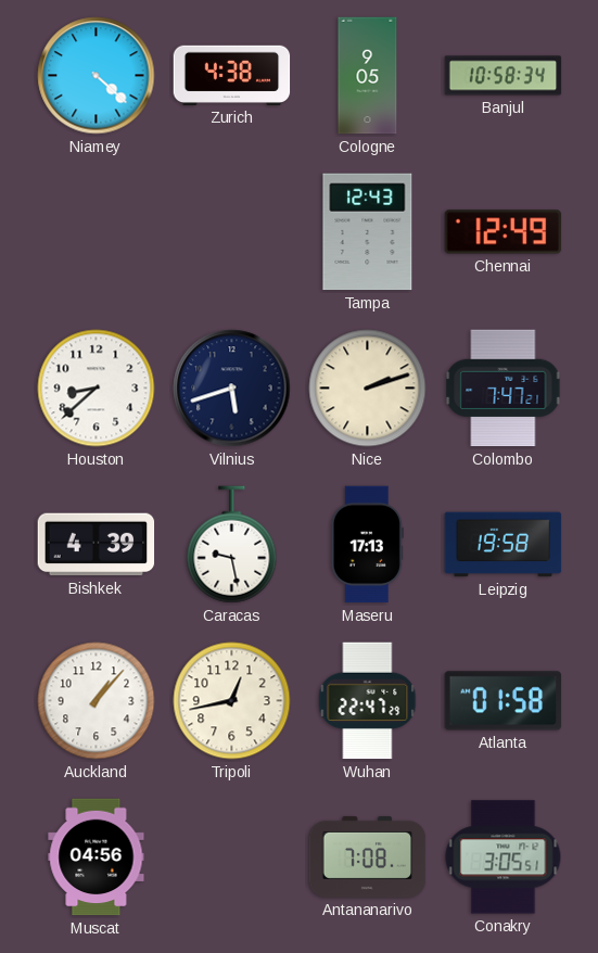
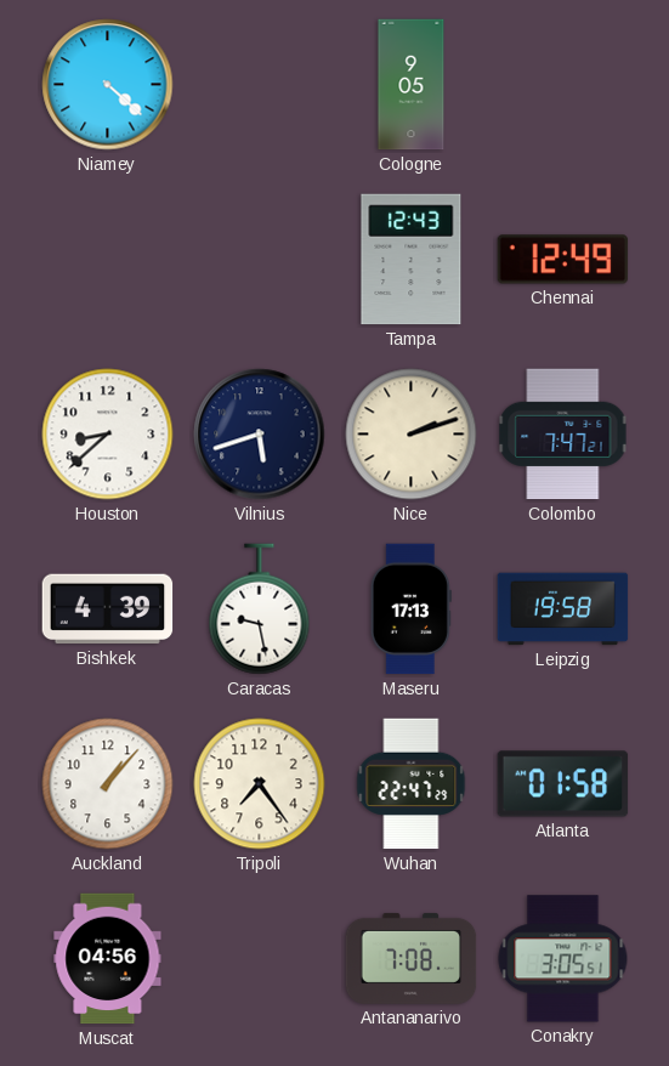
Zurich: 4:38 -> none (232, 75)
Banjul: 10:58 -> none (504, 76)
Tripoli: 12:43 -> 7:24 (260, 784)
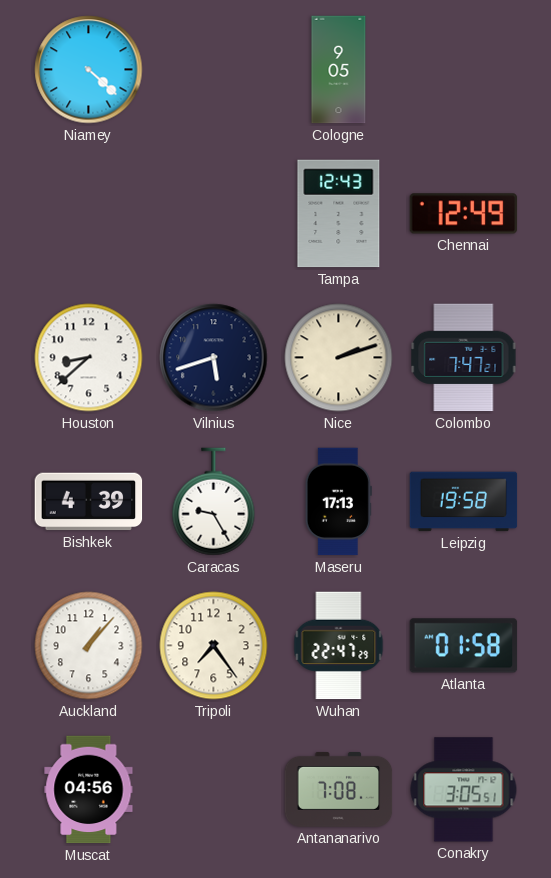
Caracas: 9:28 -> 9:25 (214, 502)
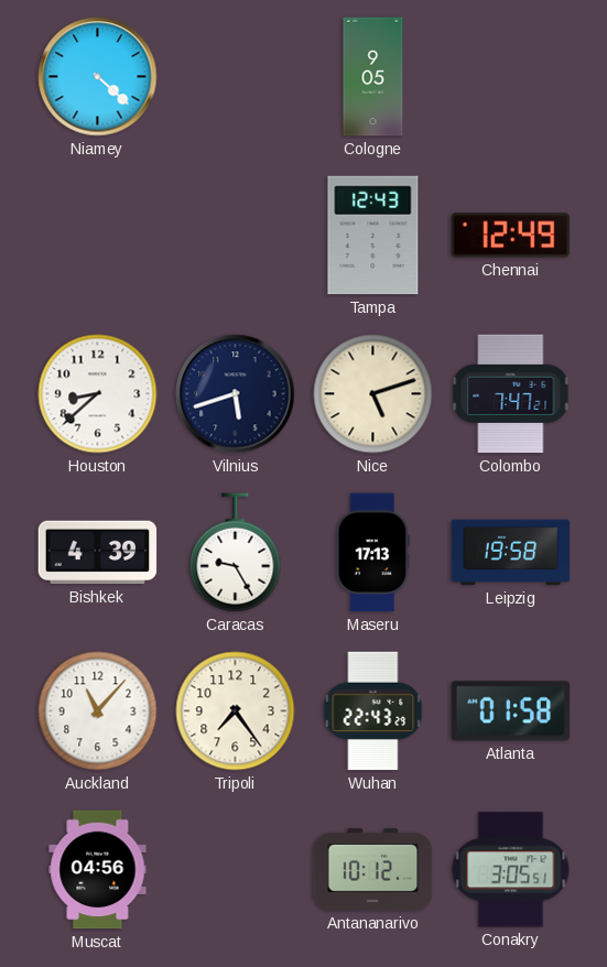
Nice: 2:12 -> 5:12 (373, 394)
Auckland: 1:07 -> 11:07 (98, 711)
Wuhan: 22:47 -> 22:43 (373, 711)
Antananarivo: 7:08 -> 10:12 (373, 869)
